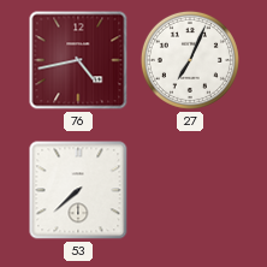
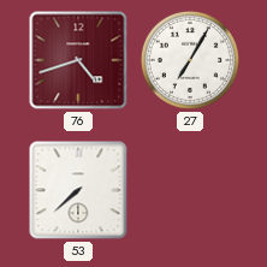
76: 4:43 -> 4:42 (78, 60)
27: 7:04 -> 7:05 (190, 60)
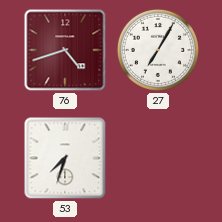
53: 7:38 -> 7:33 (65, 158)
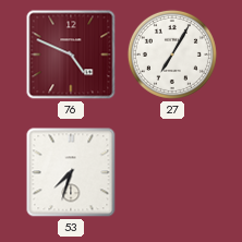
76: 4:42 -> 4:49 (71, 55)
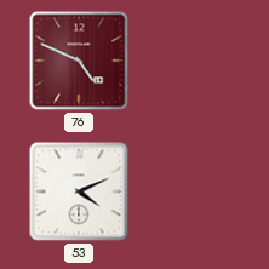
27: 7:05 -> none (172, 55)
53: 7:33 -> 4:11 (79, 191)
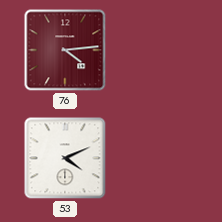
76: 4:49 -> 4:14 (65, 50)
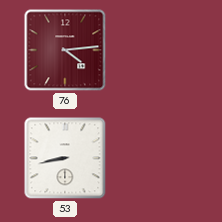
53: 4:11 -> 8:43 (65, 158)
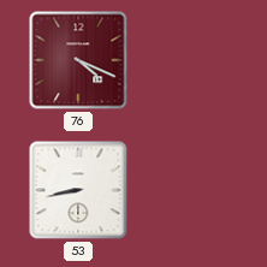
76: 4:14 -> 4:19 (78, 60)
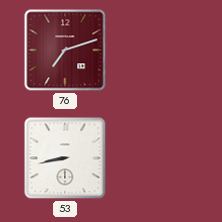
76: 4:19 -> 7:12 (65, 50)
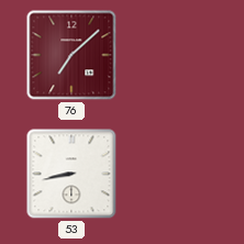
76: 7:12 -> 7:08 (71, 55)
